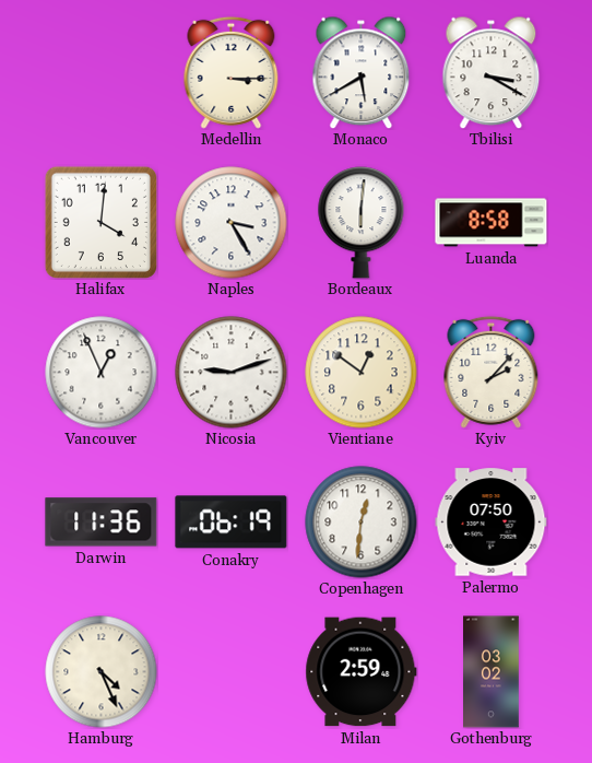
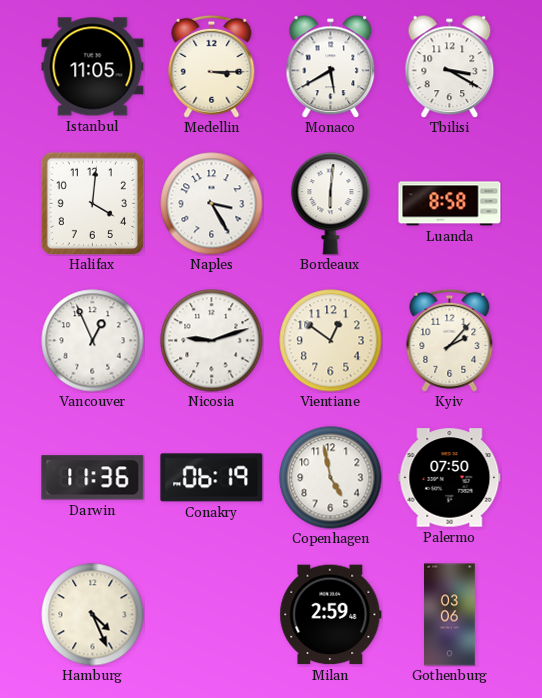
Istanbul: none -> 11:05 (93, 67)
Copenhagen: 12:31 -> 4:58 (331, 478)
Gothenburg: 03:02 -> 03:06 (450, 615)
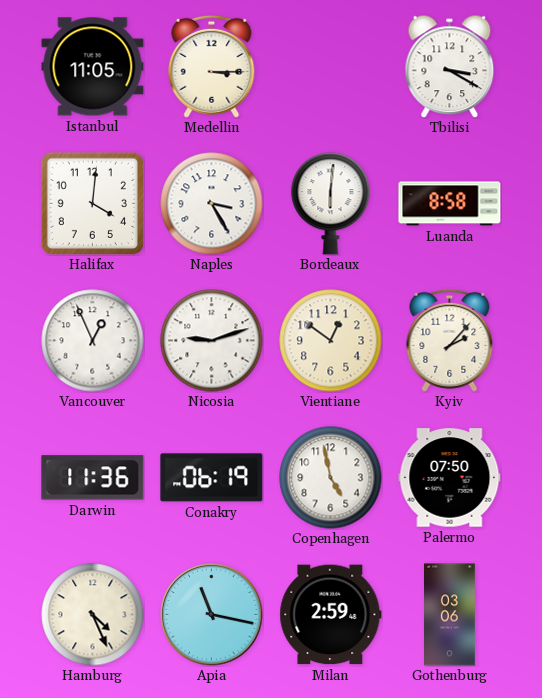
Monaco: 5:40 -> none (331, 66)
Apia: none -> 11:17 (212, 615)
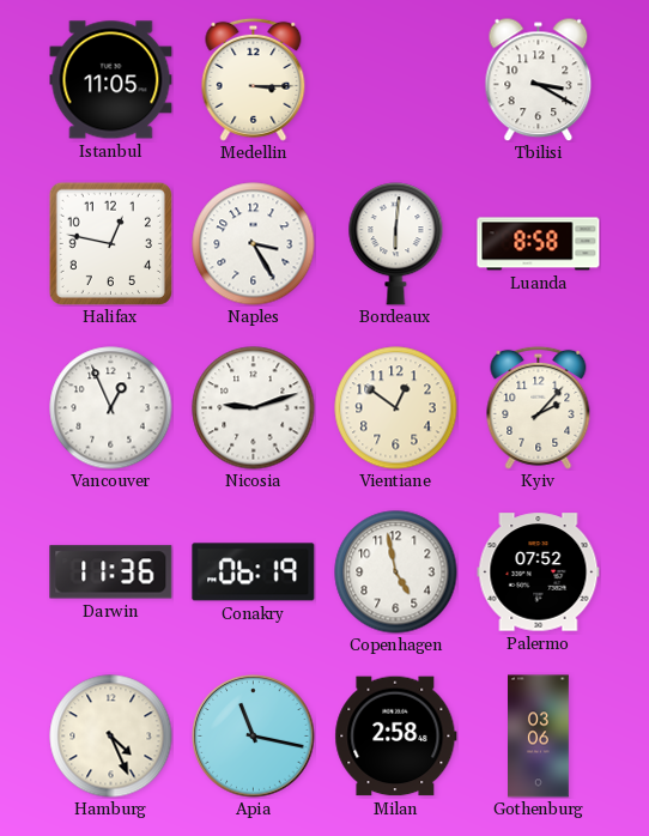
Halifax: 4:01 -> 12:47 (110, 243)
Palermo: 07:50 -> 07:52 (539, 573)
Milan: 2:59 -> 2:58 (396, 737)
